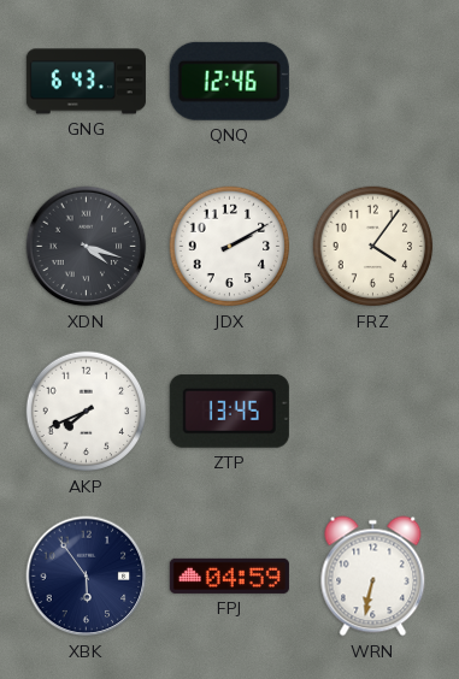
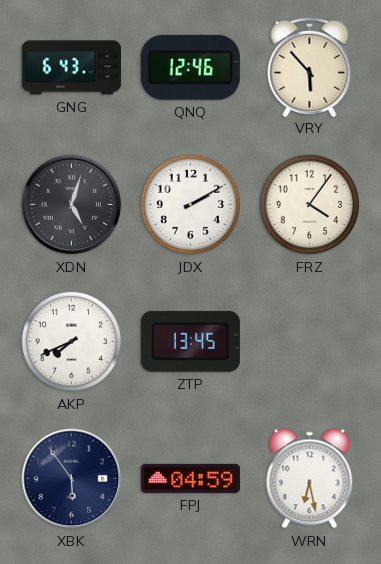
VRY: none -> 5:53 (310, 66)
XDN: 4:18 -> 5:03 (72, 205)
WRN: 6:32 -> 6:28 (310, 479)
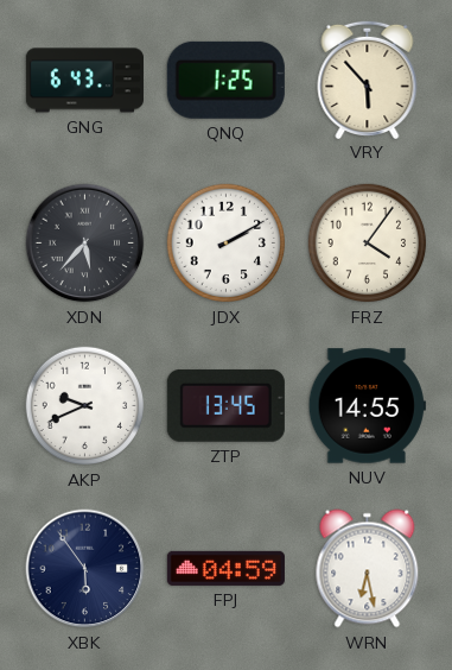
QNQ: 12:46 -> 1:25 (225, 80)
XDN: 5:03 -> 5:37 (85, 244)
AKP: 7:41 -> 9:41 (85, 406)
NUV: none -> 14:55 (367, 406)
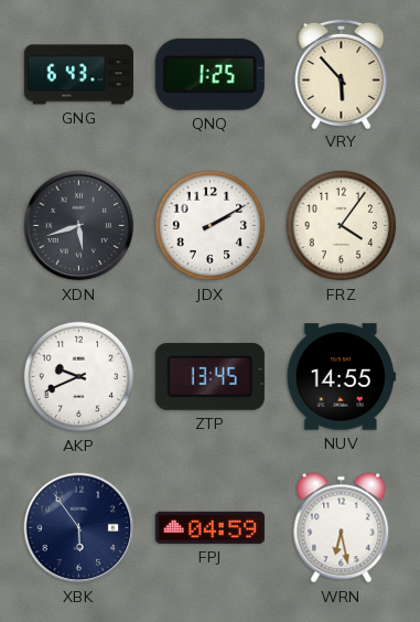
XDN: 5:37 -> 5:42 (79, 226)
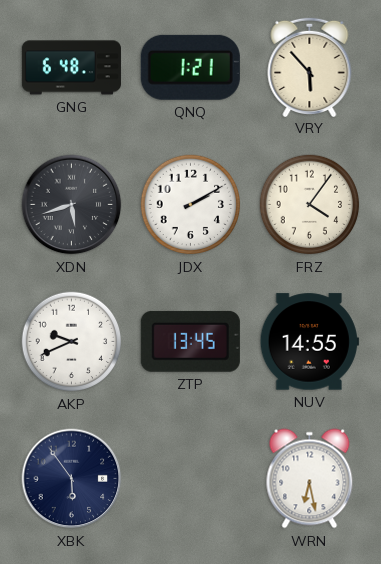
GNG: 6:43 -> 6:48 (71, 68)
QNQ: 1:25 -> 1:21 (190, 67)
FPJ: 04:59 -> none (209, 527)
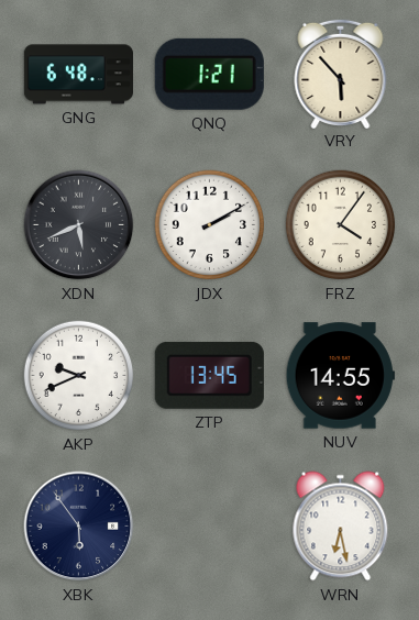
XDN: 5:42 -> 5:41 (79, 225)
